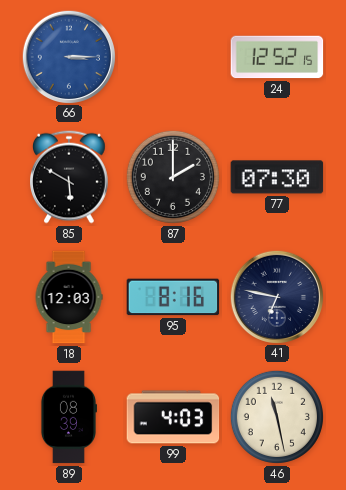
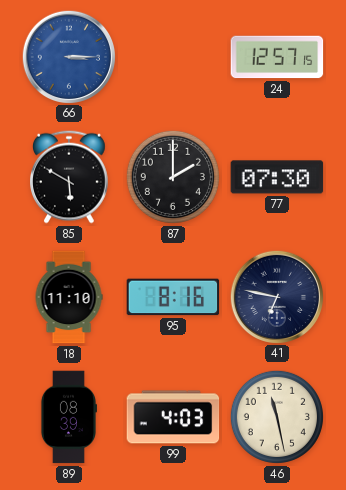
24: 12:52 -> 12:57 (277, 57)
18: 12:03 -> 11:10 (69, 297)
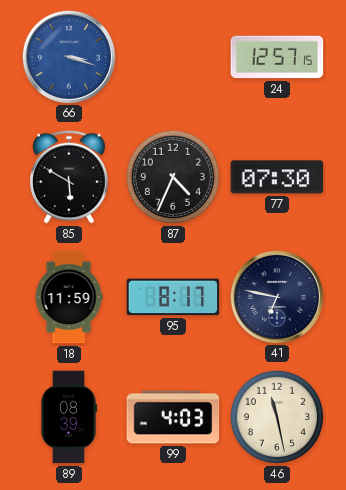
66: 3:15 -> 3:18 (68, 56)
87: 2:00 -> 4:34 (173, 177)
18: 11:10 -> 11:59 (69, 297)
95: 8:16 -> 8:17 (173, 297)
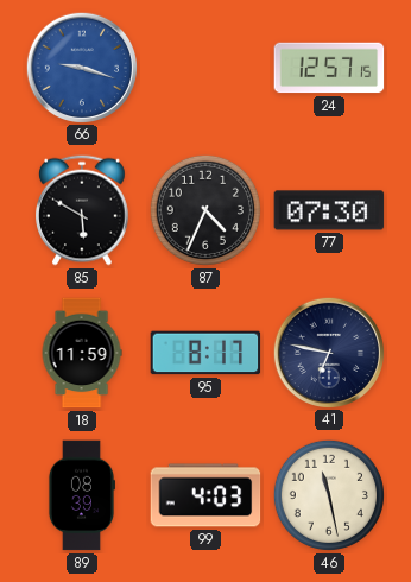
66: 3:18 -> 9:18 (81, 67)
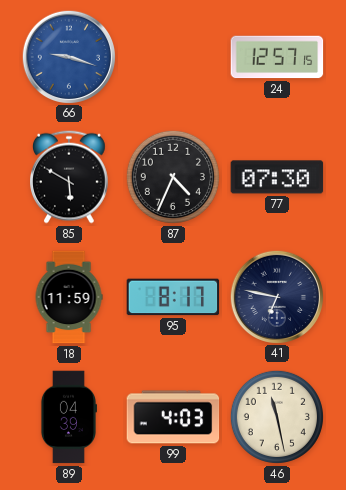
89: 08:39 -> 04:39 (68, 417)
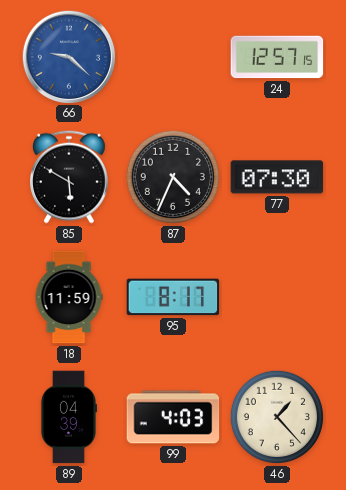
66: 9:18 -> 9:22 (68, 56)
41: 6:47 -> none (276, 296)
46: 11:28 -> 1:23 (277, 417)
